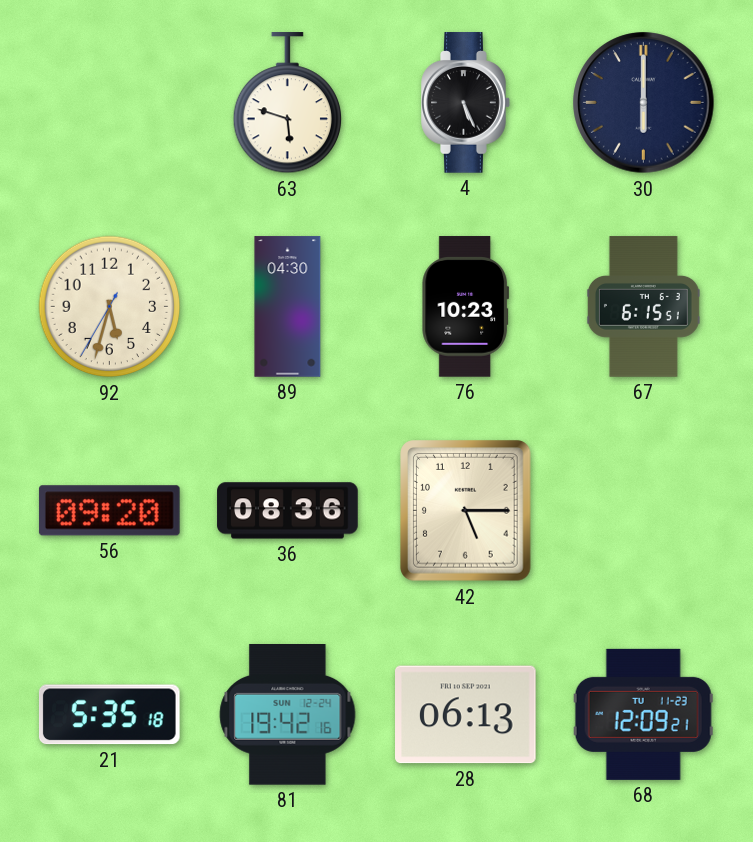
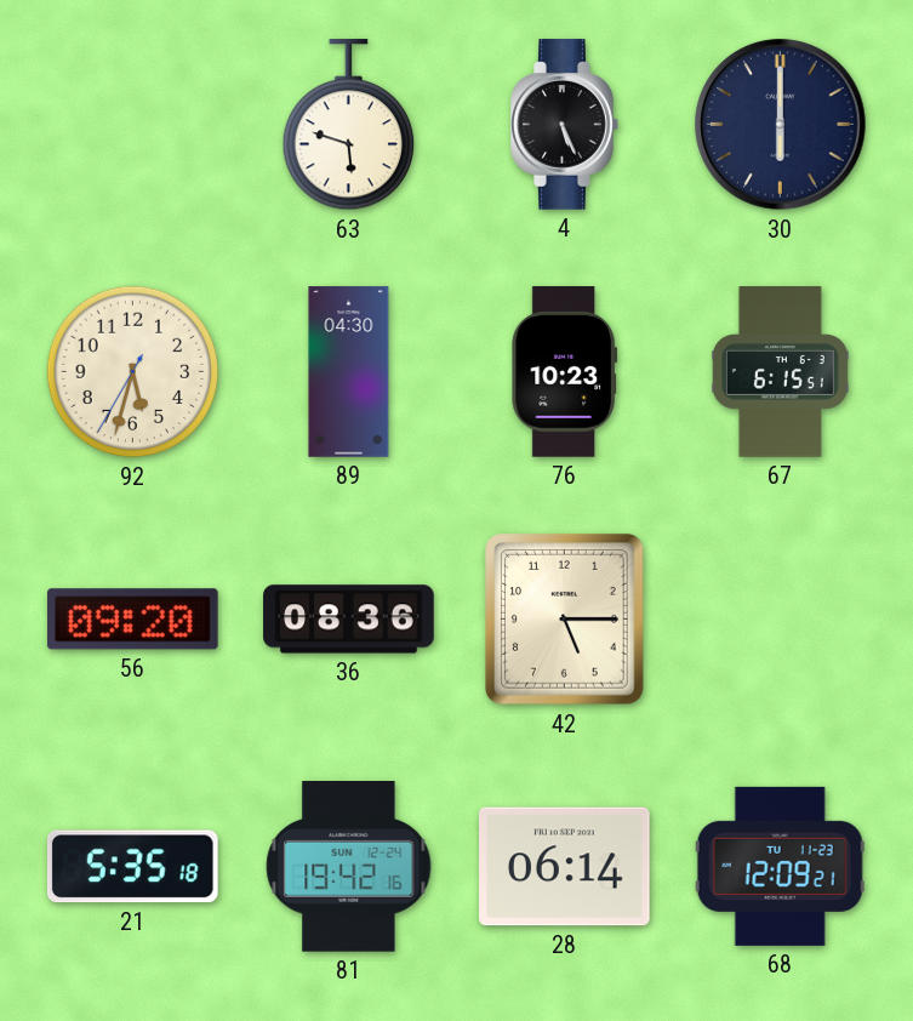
28: 06:13 -> 06:14 (565, 867)
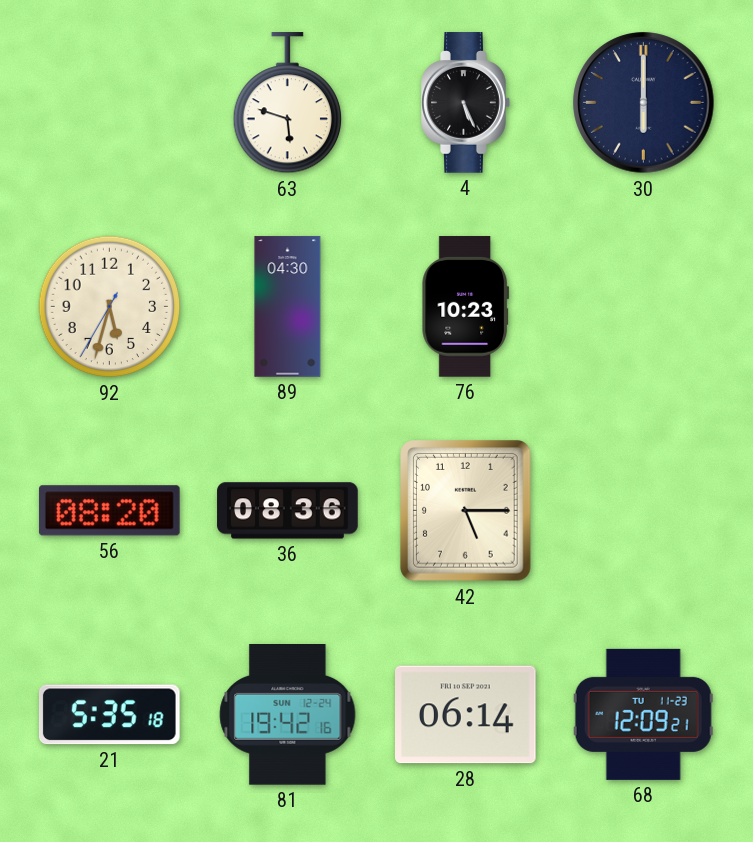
67: 6:15 -> none (780, 372)
56: 09:20 -> 08:20 (109, 511)
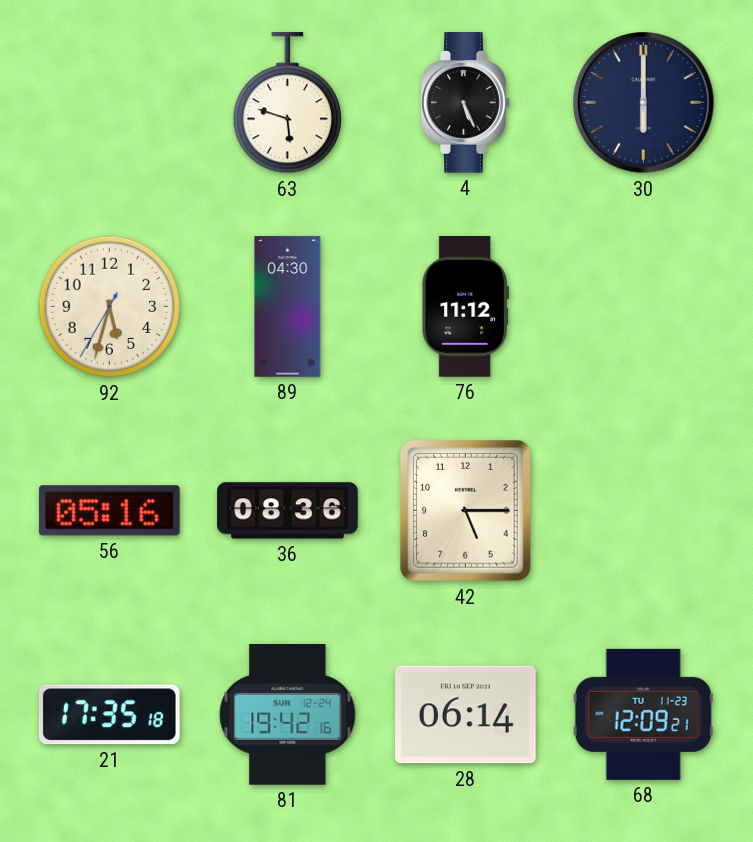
76: 10:23 -> 11:12 (466, 307)
56: 08:20 -> 05:16 (109, 511)
21: 5:35 -> 17:35 (109, 715)
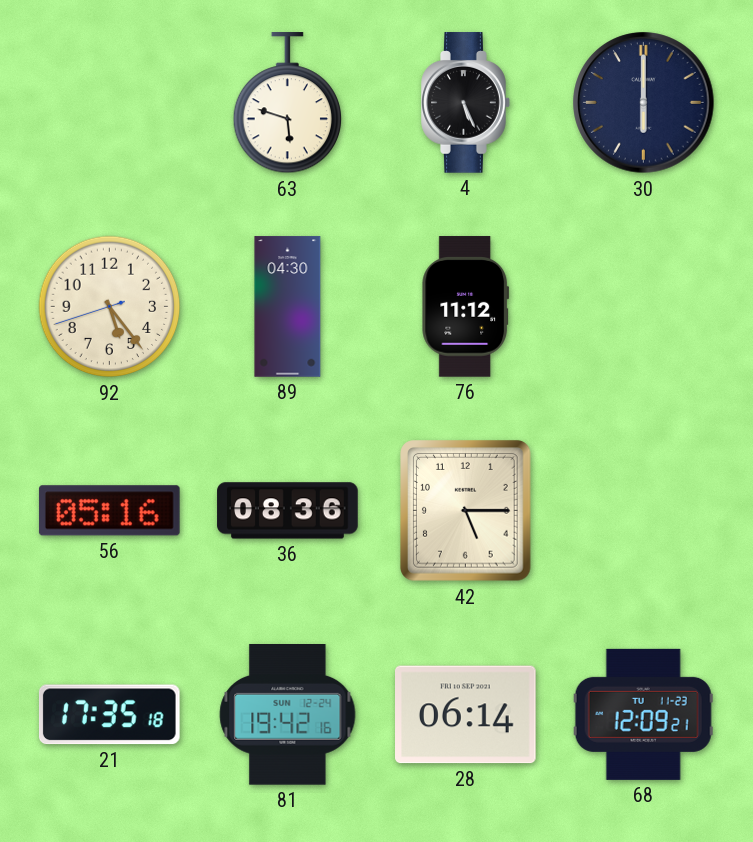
92: 5:32 -> 5:23 (110, 307)
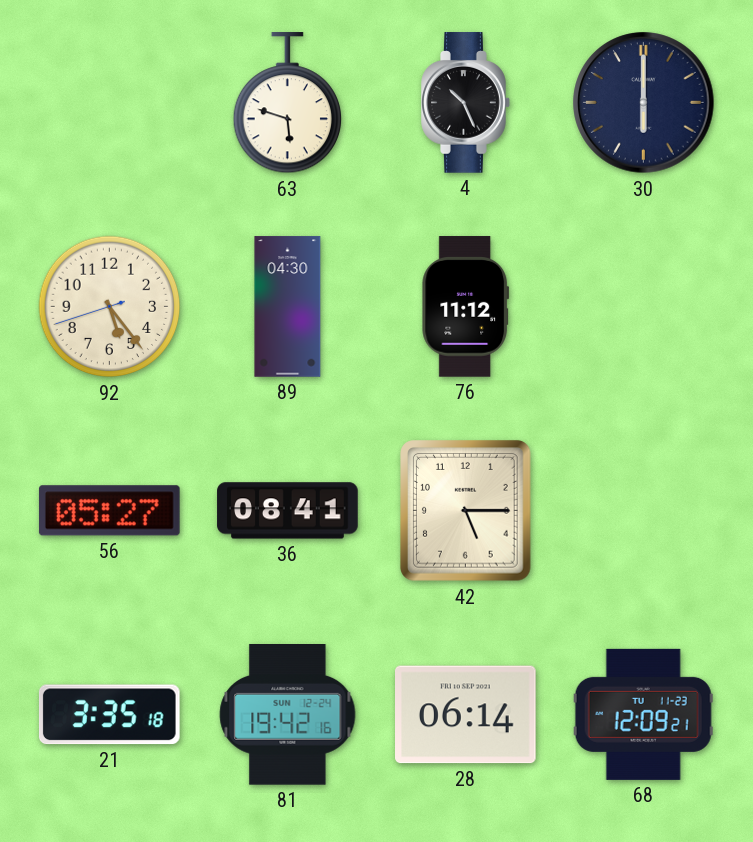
4: 5:26 -> 10:26 (466, 103)
56: 05:16 -> 05:27 (109, 511)
36: 08:36 -> 08:41 (288, 511)
21: 17:35 -> 3:35 (109, 715)
